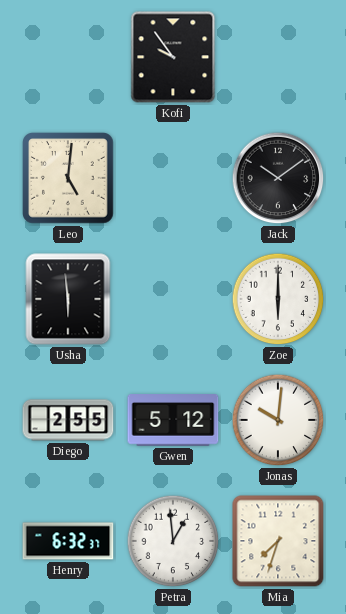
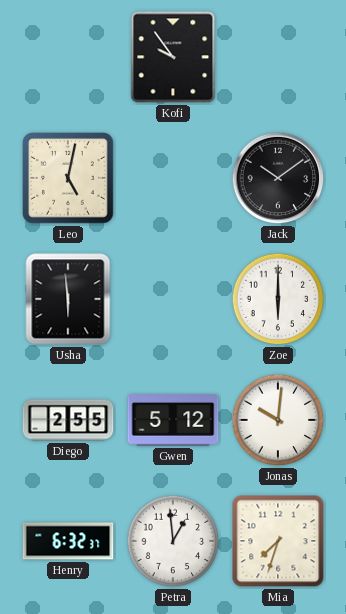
Leo: 5:01 -> 5:02 (69, 179)
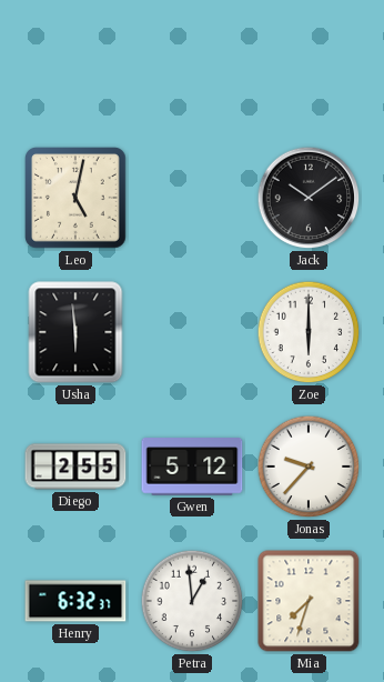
Kofi: 9:54 -> none (173, 57)
Jonas: 10:01 -> 9:37 (309, 467)
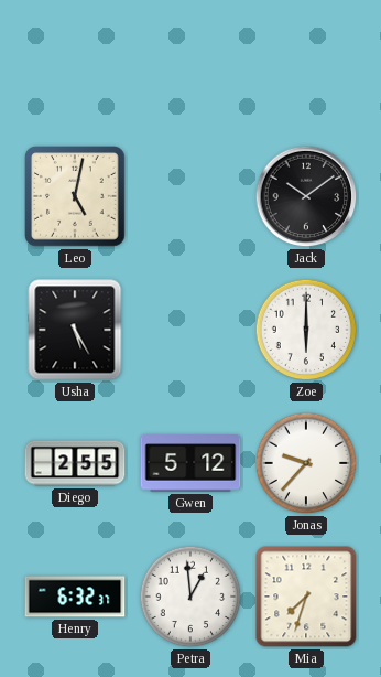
Usha: 5:59 -> 5:25 (75, 330)
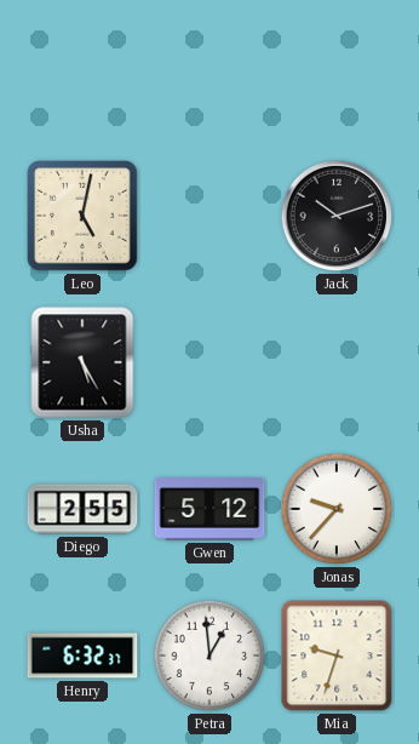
Jack: 10:09 -> 10:12 (337, 216)
Zoe: 6:00 -> none (306, 330)
Mia: 7:33 -> 9:33 (337, 656)
